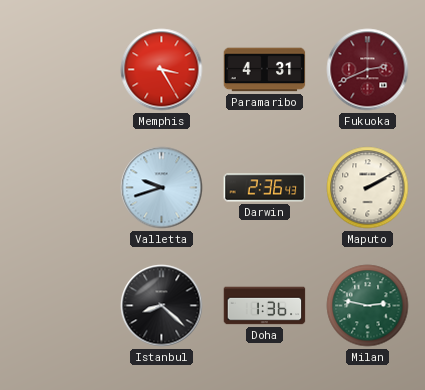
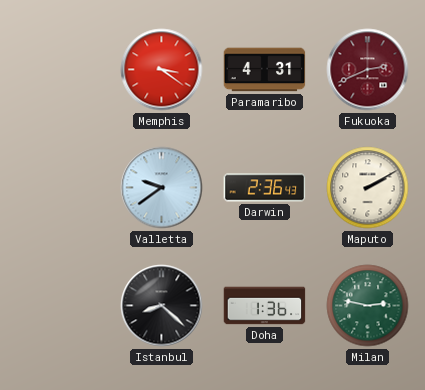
Memphis: 3:25 -> 3:21 (162, 70)
Valletta: 9:42 -> 9:39 (162, 188)
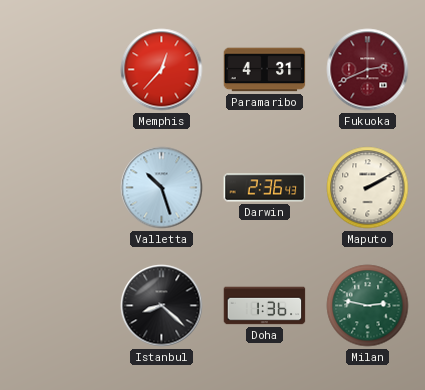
Memphis: 3:21 -> 12:37 (162, 70)
Valletta: 9:39 -> 10:27 (162, 188)
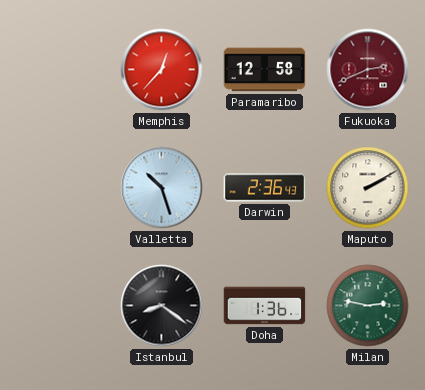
Paramaribo: 4:31 -> 12:58 (265, 70)
Istanbul: 8:22 -> 8:21 (162, 306)
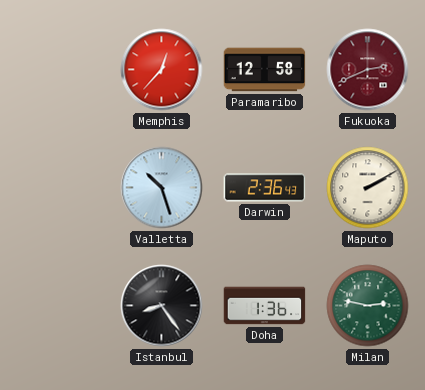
Istanbul: 8:21 -> 8:24 (162, 306)
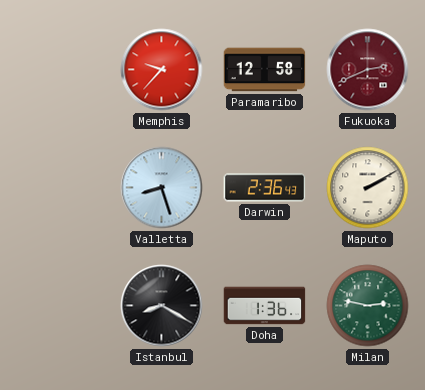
Memphis: 12:37 -> 9:37 (162, 70)
Valletta: 10:27 -> 8:27 (162, 188)
Istanbul: 8:24 -> 8:20 (162, 306)
